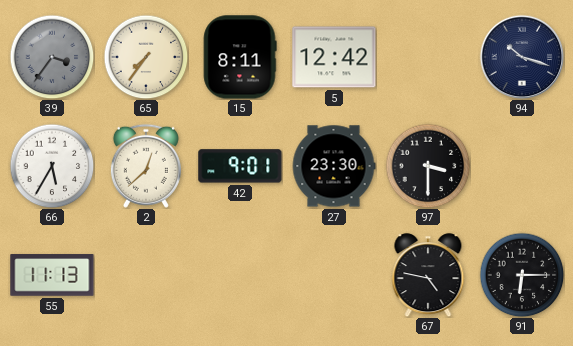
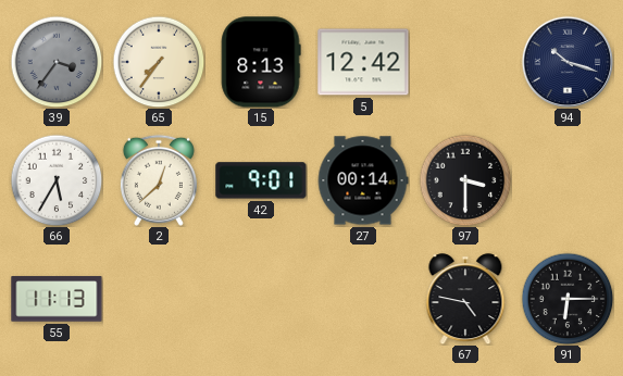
15: 8:11 -> 8:13 (261, 62)
27: 23:30 -> 00:14 (363, 180)
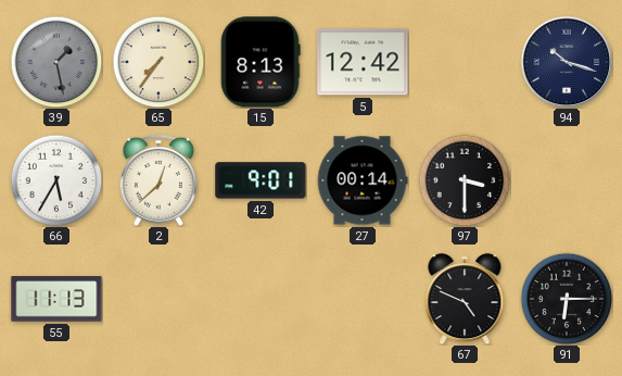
39: 3:36 -> 1:28 (56, 62)
67: 4:47 -> 4:49 (465, 299)
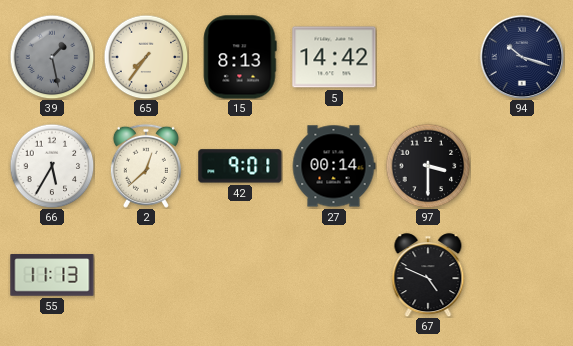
5: 12:42 -> 14:42 (334, 57)
91: 6:15 -> none (567, 299)
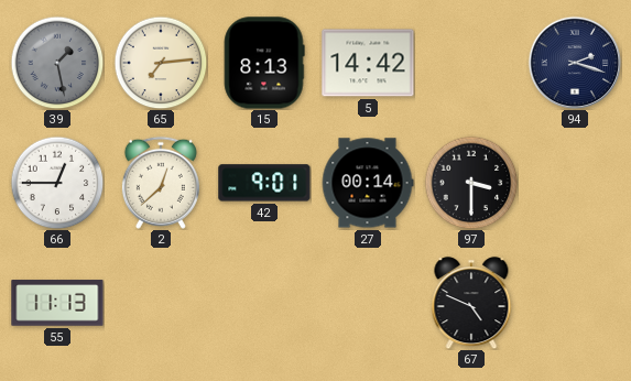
65: 7:36 -> 7:14 (161, 63)
94: 10:18 -> 2:18 (575, 63)
66: 5:35 -> 12:45 (57, 183)
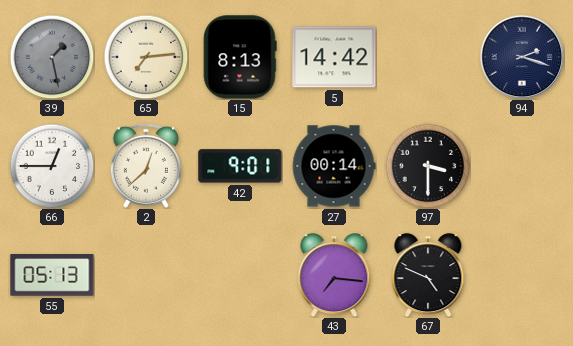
55: 11:13 -> 05:13 (52, 275)
43: none -> 7:16 (334, 275)
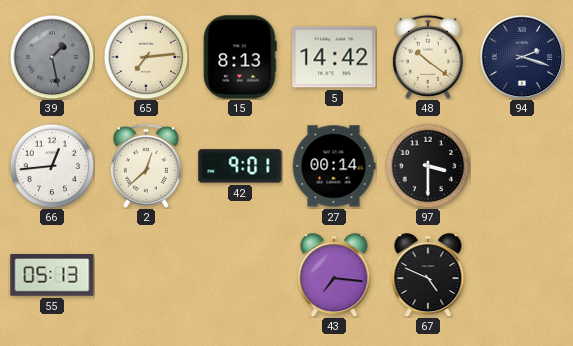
48: none -> 10:21 (428, 57)
66: 12:45 -> 12:44 (52, 166)
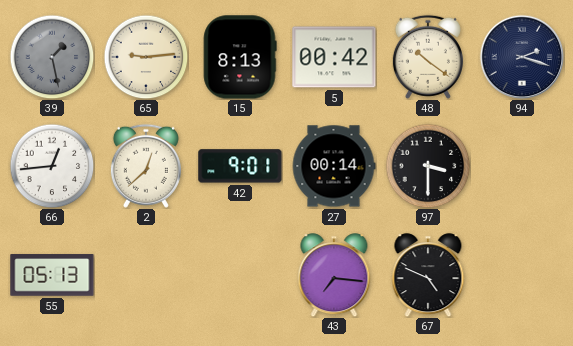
65: 7:14 -> 9:14 (146, 57)
5: 14:42 -> 00:42 (334, 57)
